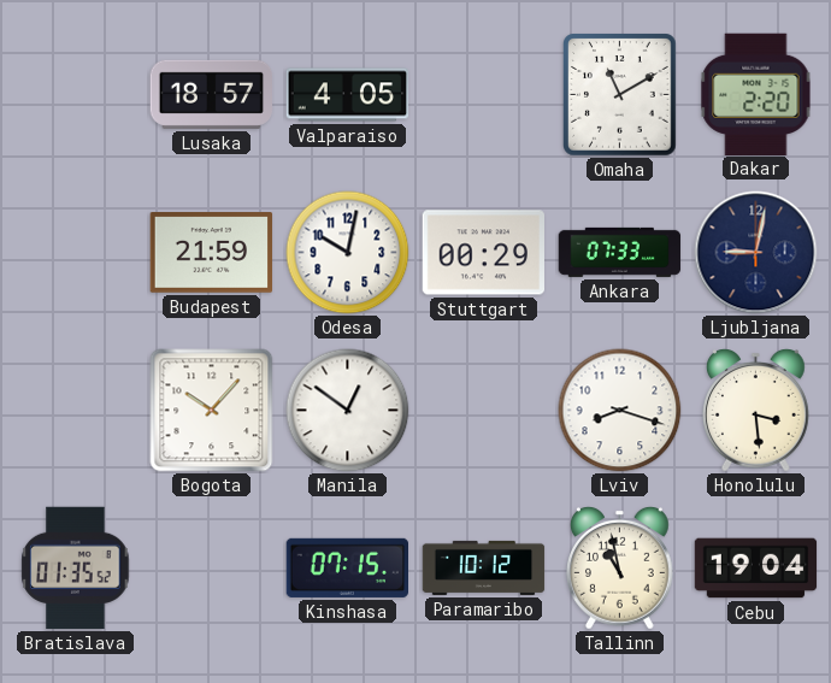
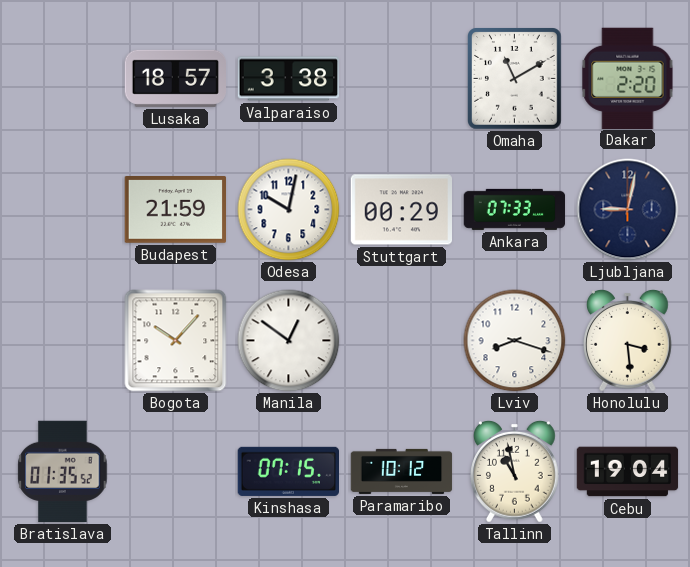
Valparaiso: 4:05 -> 3:38 (289, 79)
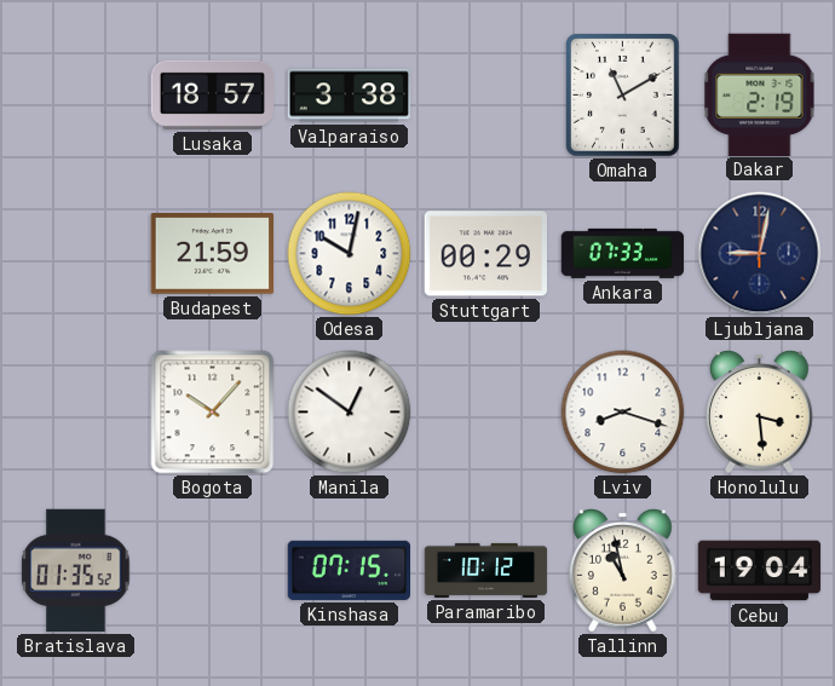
Dakar: 2:20 -> 2:19 (760, 94)
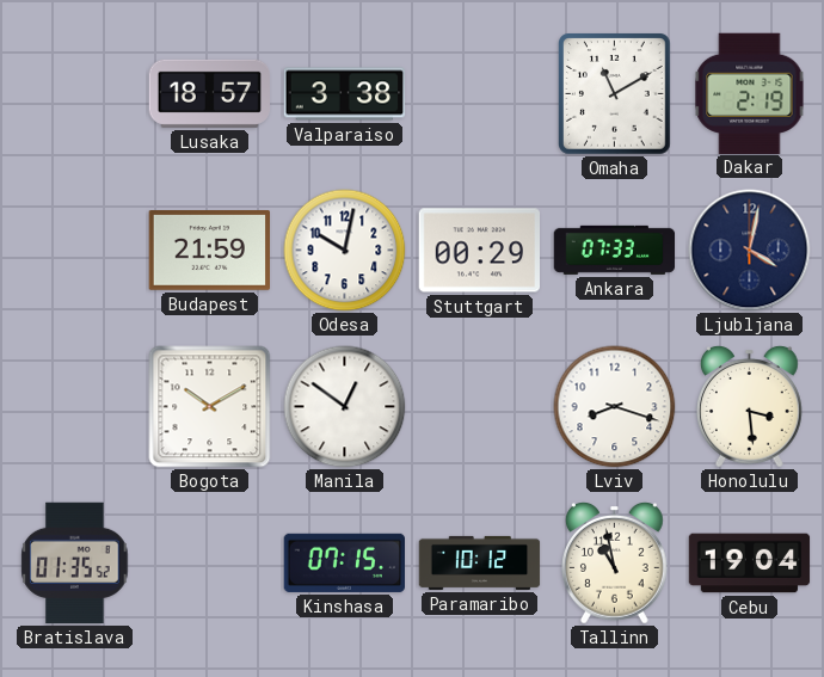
Ljubljana: 9:02 -> 4:02 (750, 251)
Bogota: 10:07 -> 10:10 (210, 407)
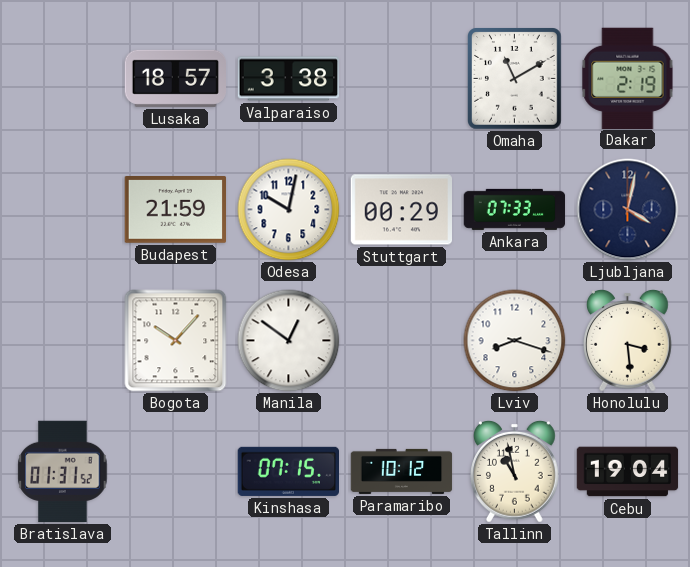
Bogota: 10:10 -> 10:07 (176, 341)
Bratislava: 01:35 -> 01:31 (63, 472)
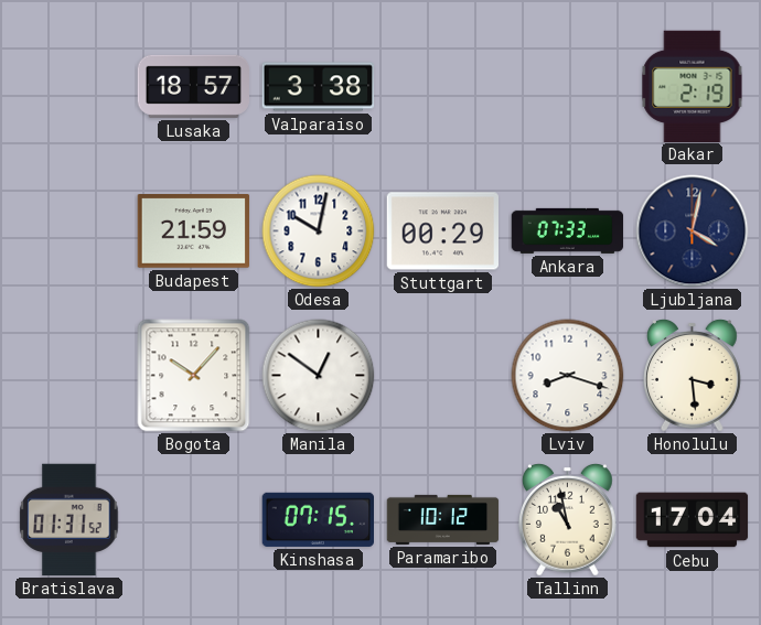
Omaha: 11:10 -> none (515, 79)
Cebu: 19:04 -> 17:04 (693, 520)
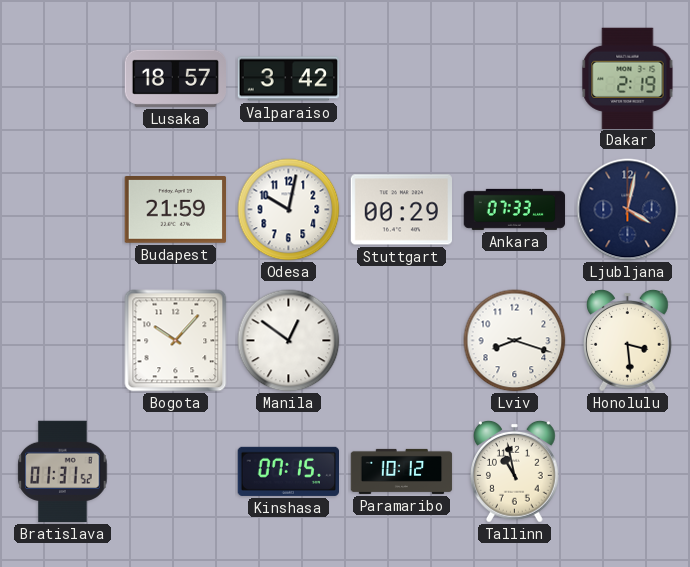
Valparaiso: 3:38 -> 3:42 (289, 79)
Cebu: 17:04 -> none (693, 520)
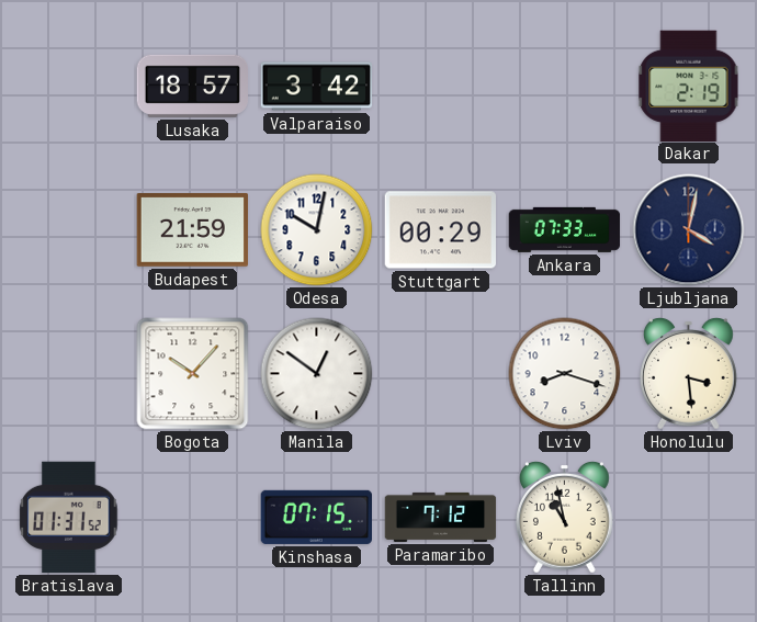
Paramaribo: 10:12 -> 7:12 (441, 517)
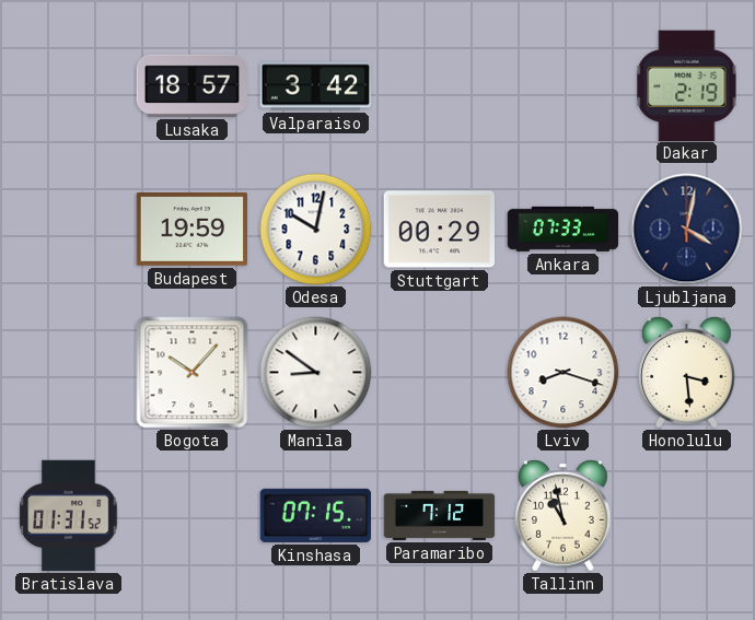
Budapest: 21:59 -> 19:59 (193, 230)
Manila: 12:51 -> 8:51 (316, 373)
